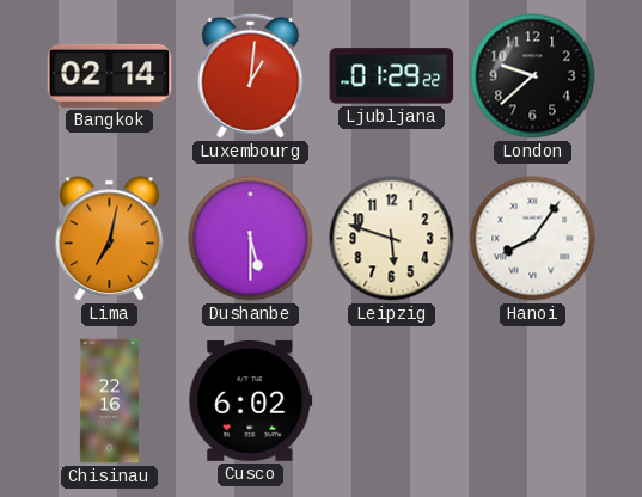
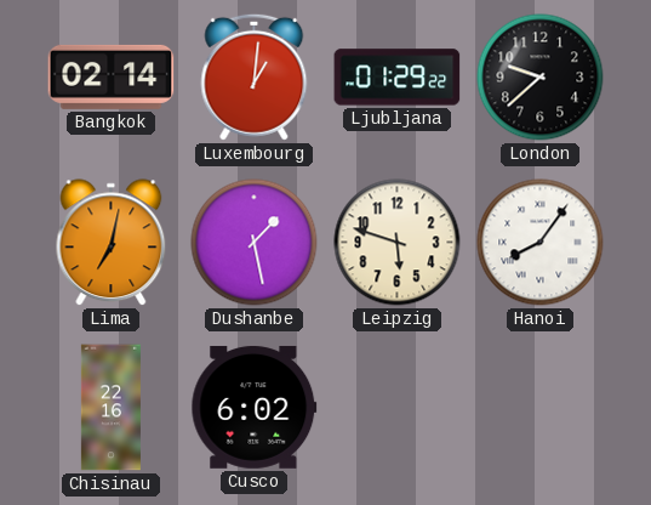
Dushanbe: 5:30 -> 1:28 (255, 243)
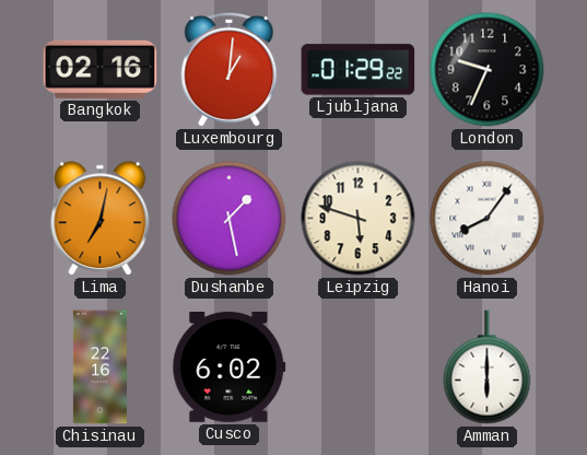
Bangkok: 02:14 -> 02:16 (101, 69)
London: 9:38 -> 9:34 (488, 70)
Amman: none -> 6:00 (488, 367)
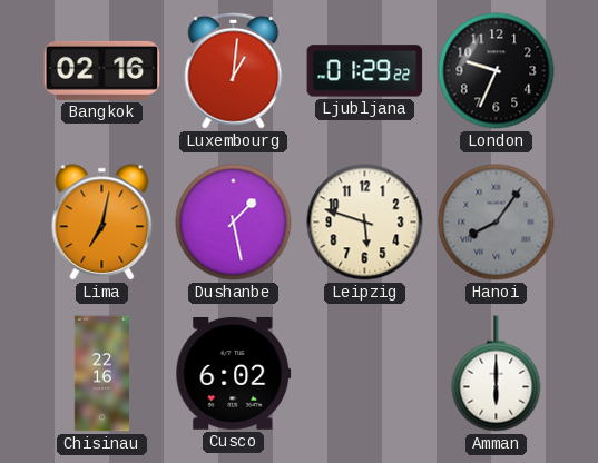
Hanoi dial: white -> grey (497, 223)
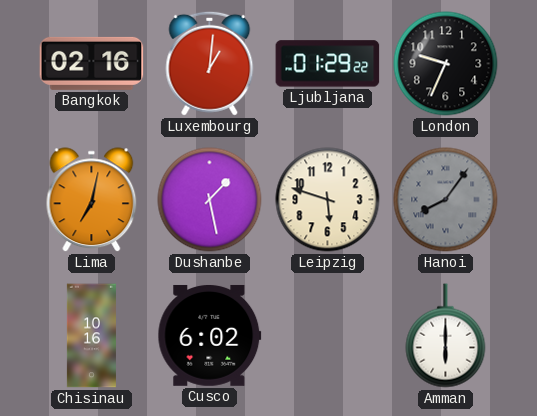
Chisinau: 22:16 -> 10:16 (91, 336)
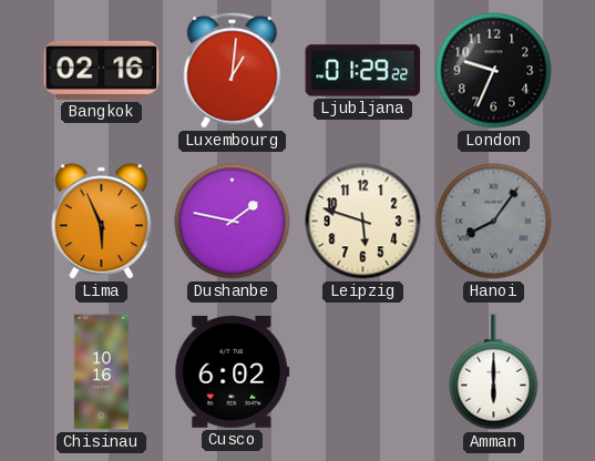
Lima: 7:02 -> 5:56 (102, 222)
Dushanbe: 1:28 -> 1:47 (233, 222)
